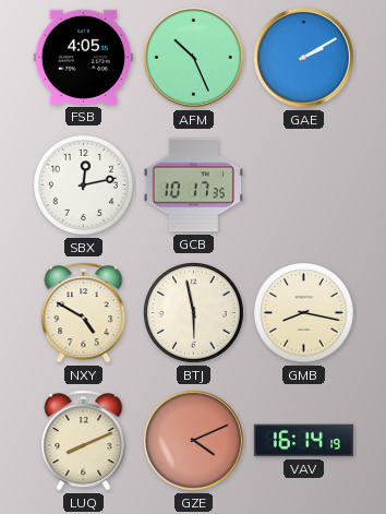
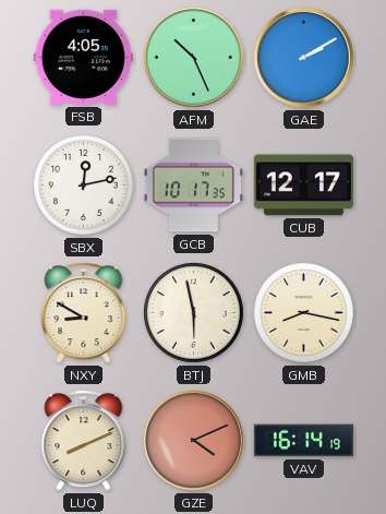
CUB: none -> 12:17 (303, 186)
NXY: 4:50 -> 8:50 (84, 313)
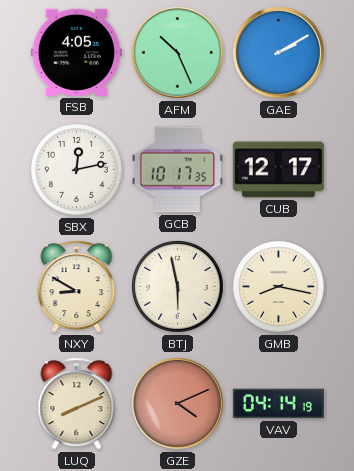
VAV: 16:14 -> 04:14 (278, 404)
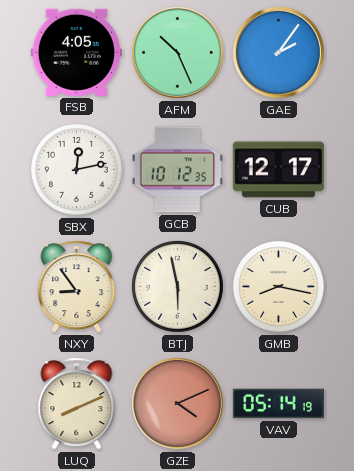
GAE: 2:10 -> 2:06 (278, 52)
GCB: 10:17 -> 10:12 (177, 170)
NXY: 8:50 -> 8:54 (77, 287)
VAV: 04:14 -> 05:14 (278, 404)
